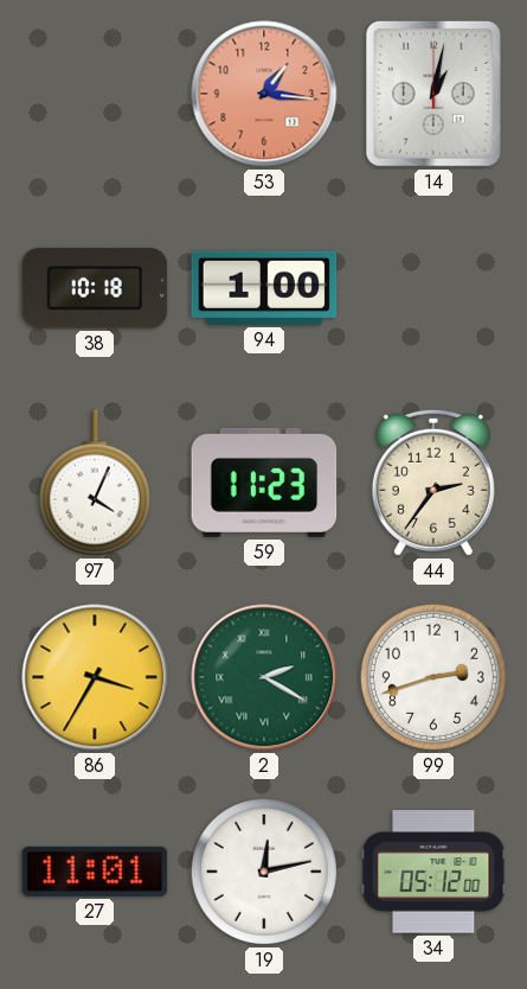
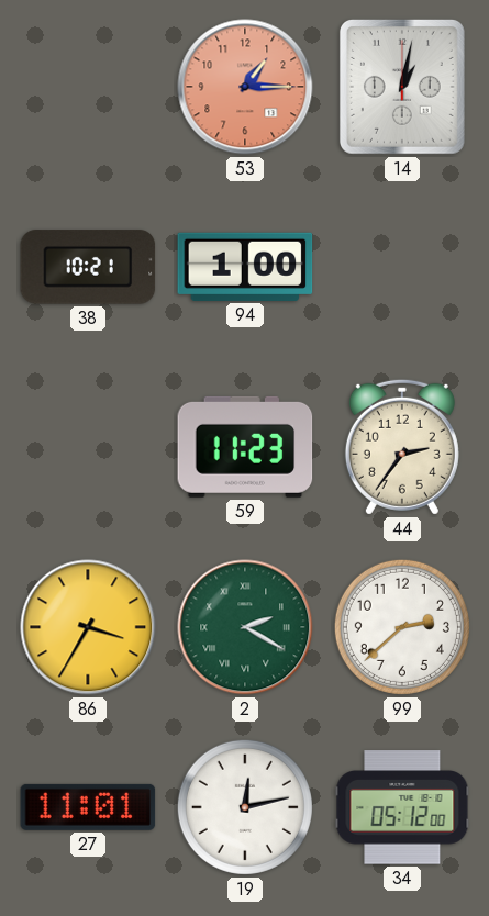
53: 1:16 -> 1:15 (245, 87)
38: 10:18 -> 10:21 (88, 267)
97: 4:04 -> none (95, 483)
99: 2:42 -> 2:38 (402, 627)
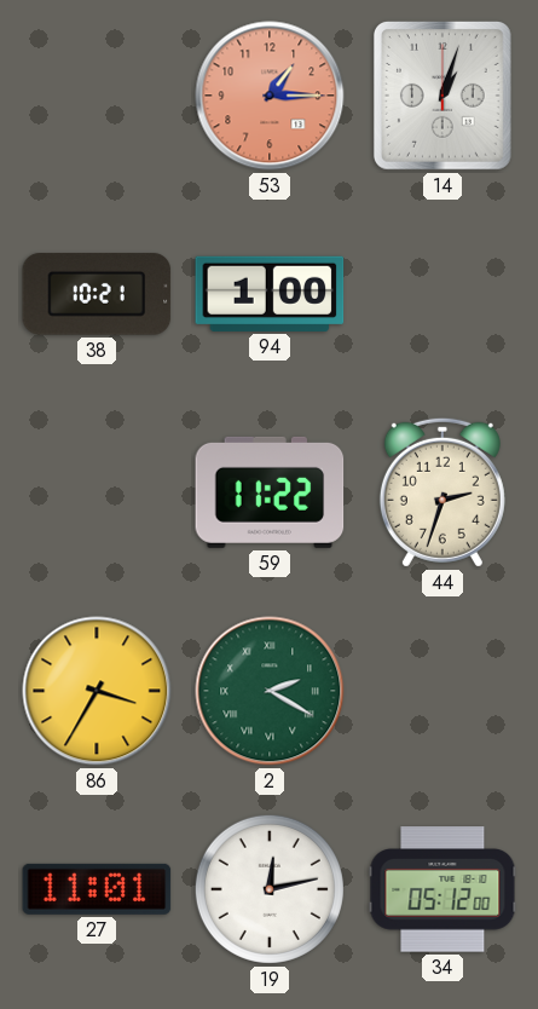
14: 1:02 -> 1:03 (442, 96)
59: 11:23 -> 11:22 (270, 492)
44: 2:36 -> 2:33 (442, 492)
99: 2:38 -> none (402, 627)
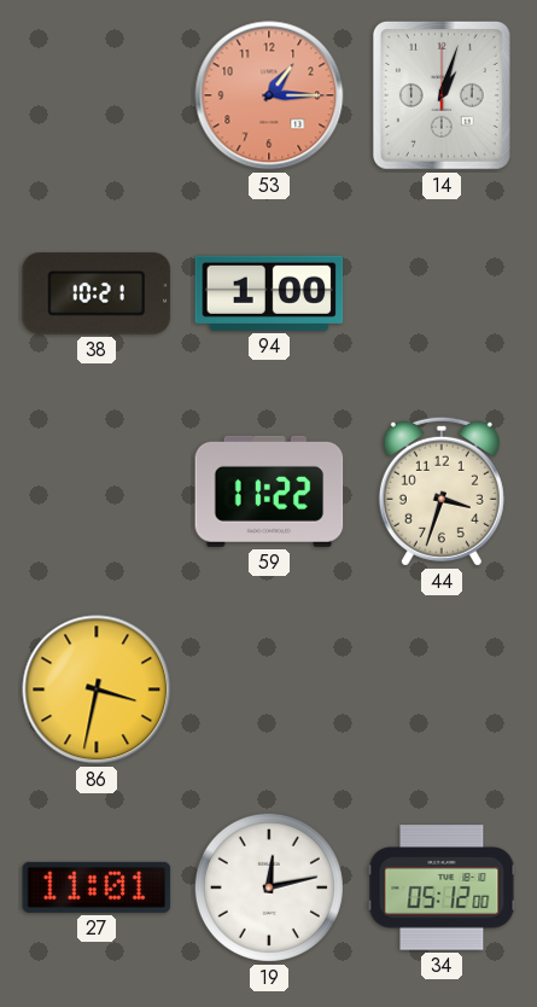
44: 2:33 -> 3:33 (442, 491)
86: 3:35 -> 3:32 (97, 689)
2: 2:20 -> none (270, 691)
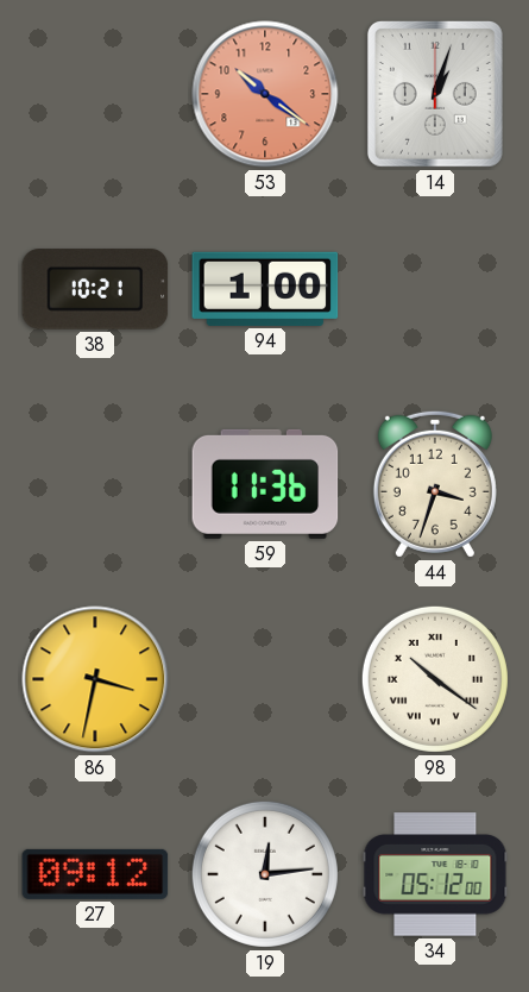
53: 1:15 -> 10:21 (265, 94)
59: 11:22 -> 11:36 (265, 484)
98: none -> 10:21 (435, 679)
27: 11:01 -> 09:12 (95, 874)
19: 12:13 -> 12:14 (265, 874)
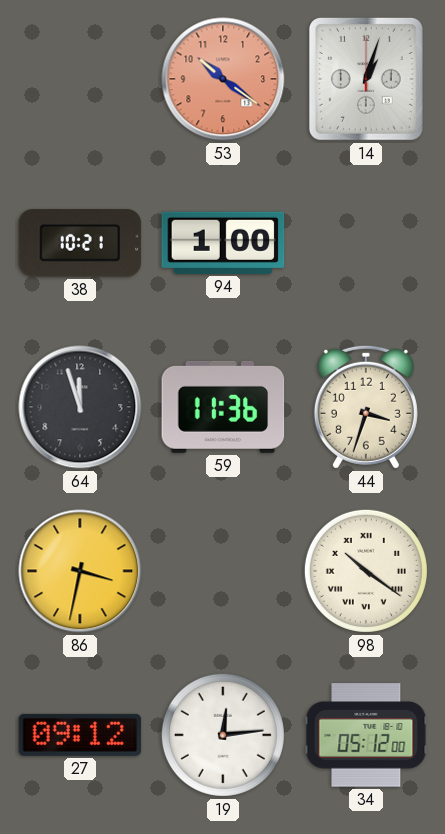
64: none -> 11:57 (80, 407)
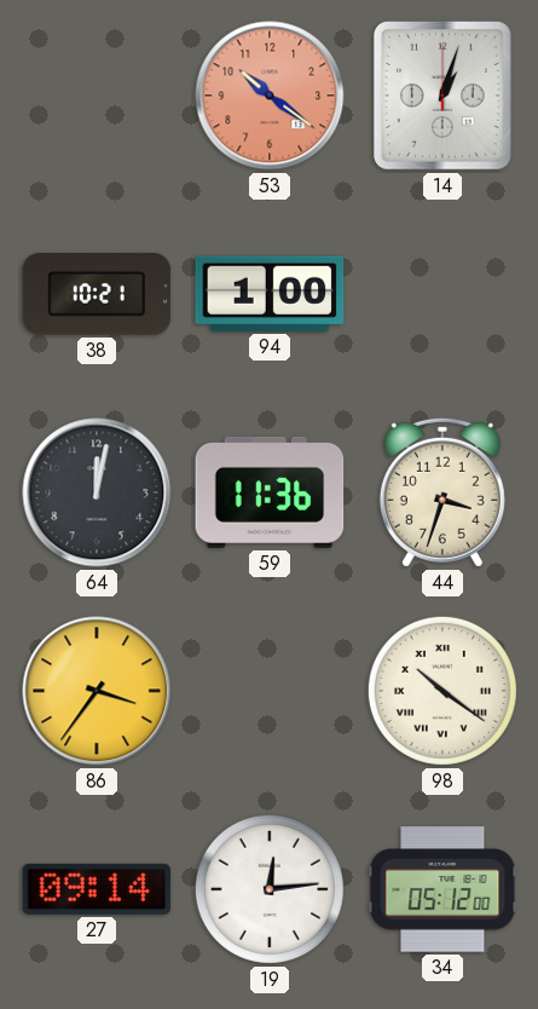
64: 11:57 -> 12:02 (97, 492)
86: 3:32 -> 3:36 (97, 691)
27: 09:12 -> 09:14 (97, 889)
